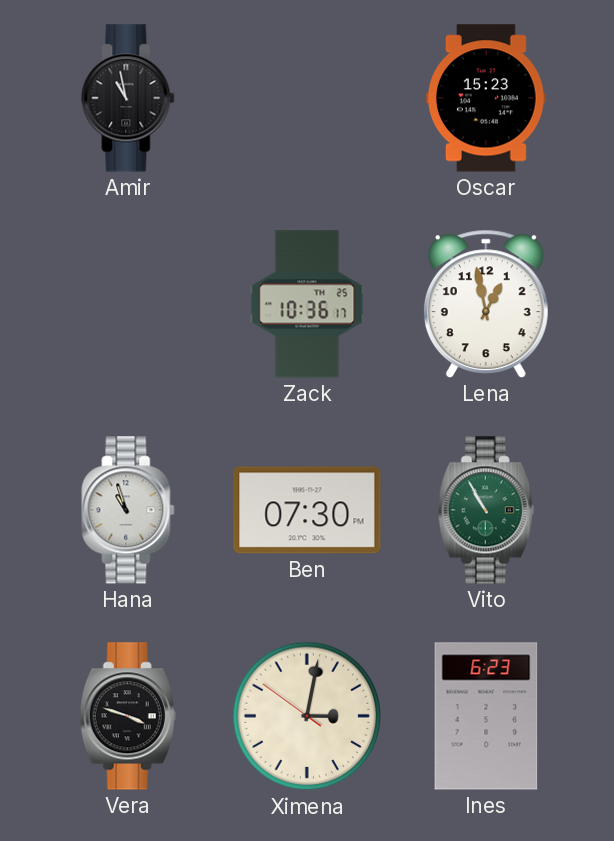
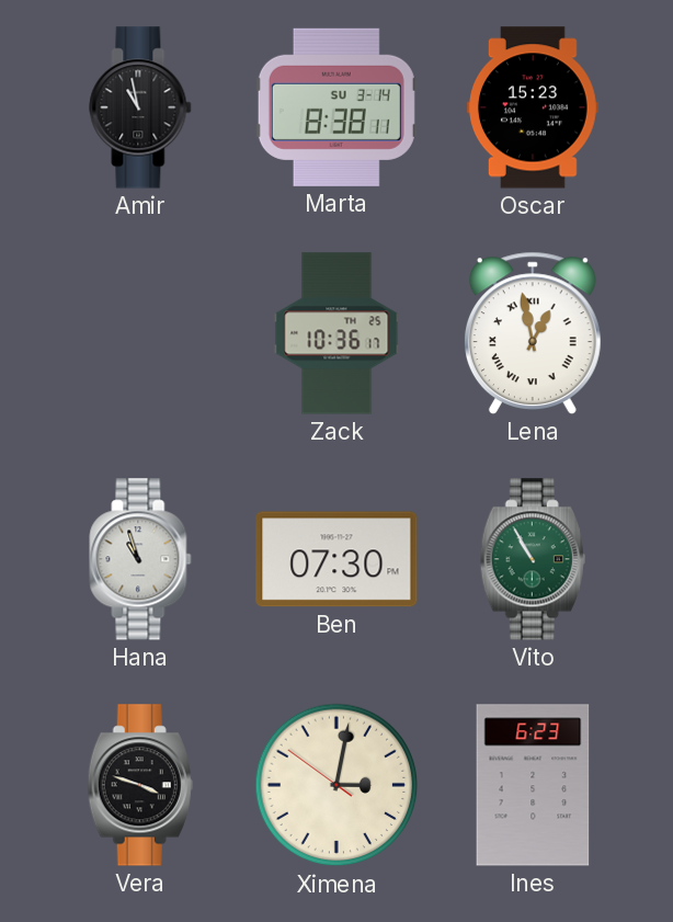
Marta: none -> 8:38 (336, 107)
Lena numerals: Arabic -> Roman (533, 333)
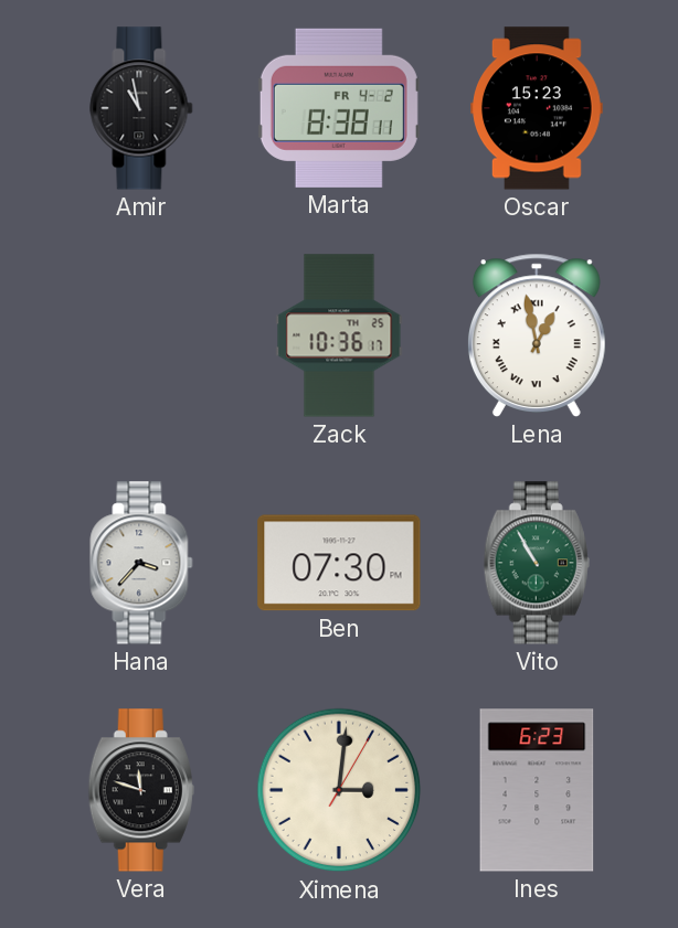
Marta date: SU 3-14 -> FR 4-2 (339, 108)
Hana: 10:57 -> 3:37 (141, 563)
Vera: 3:48 -> 11:48 (141, 790)
Ximena: 3:01:51 -> 3:01:05 (339, 790)
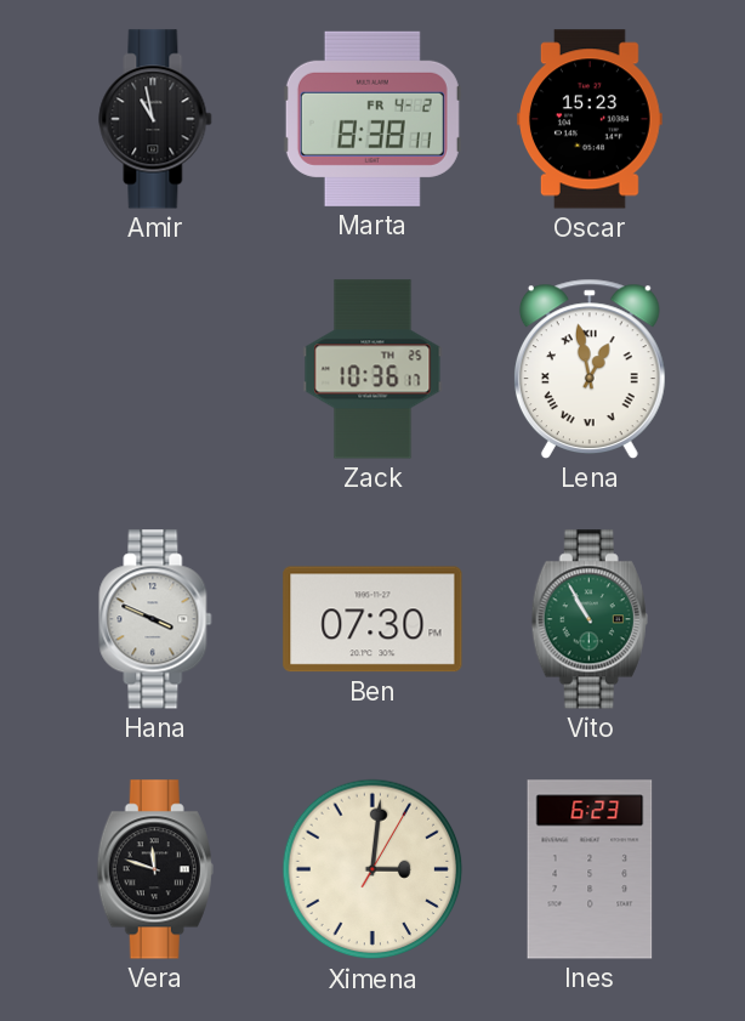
Hana: 3:37 -> 3:49 (155, 619)
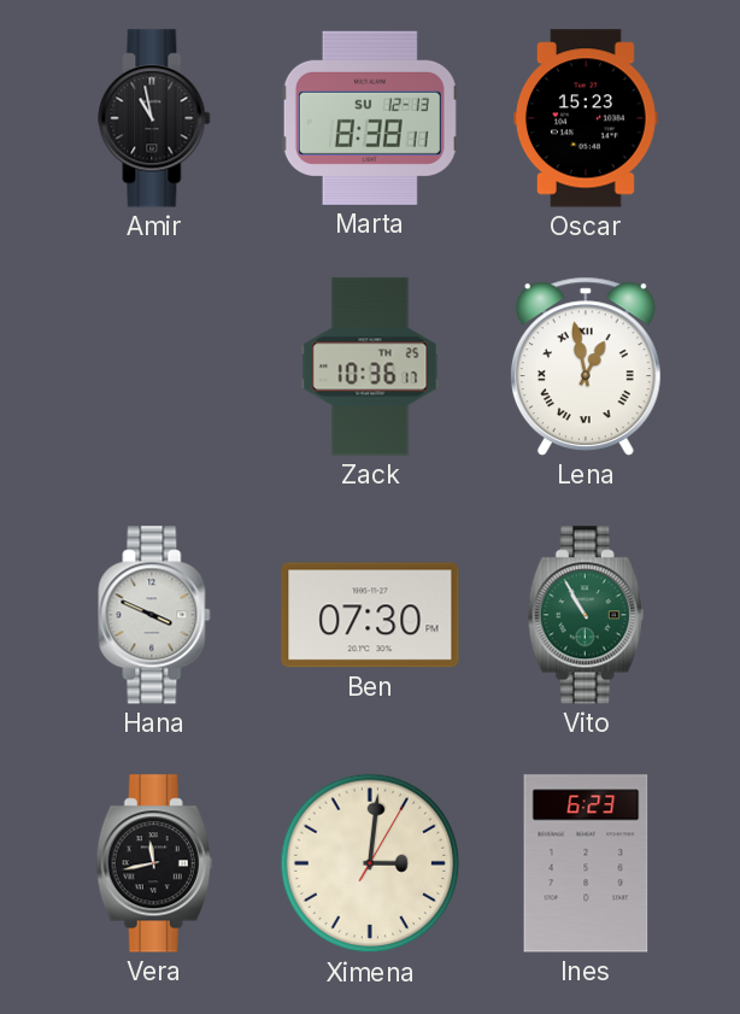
Marta date: FR 4-2 -> SU 12-13 (370, 118)
Vera: 11:48 -> 11:43 (154, 863)
